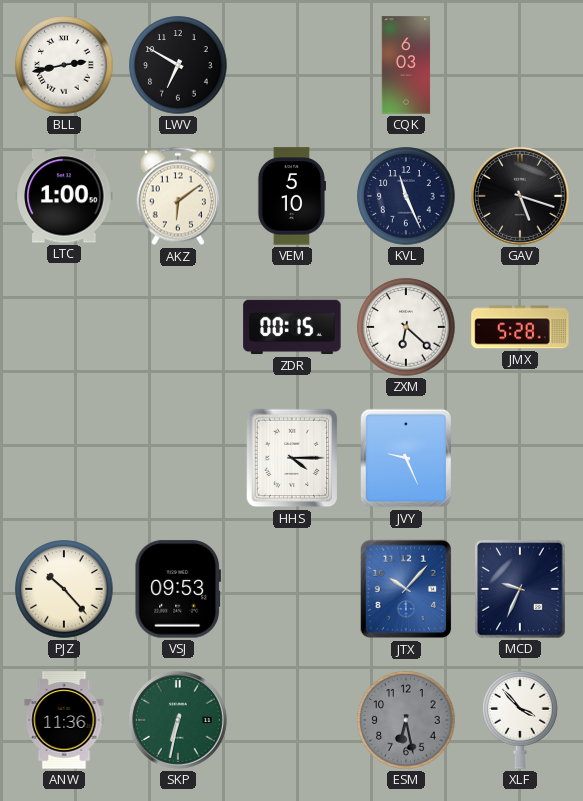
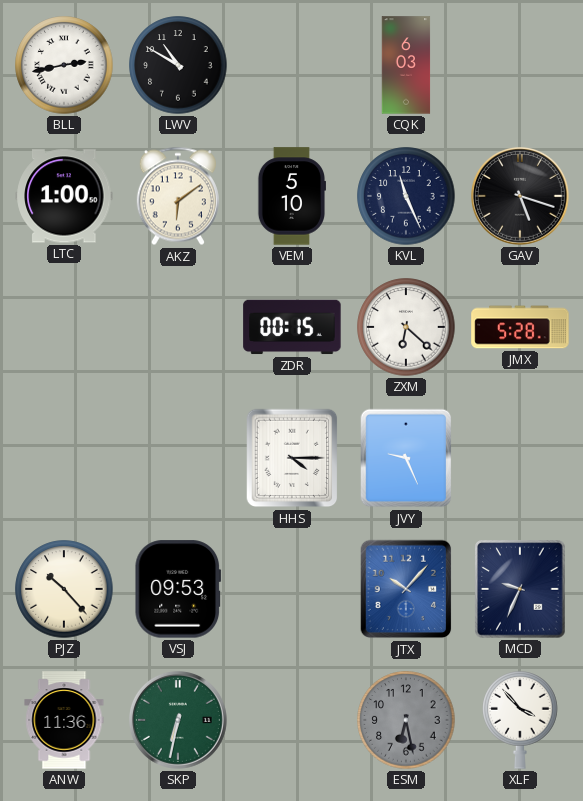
LWV: 6:50 -> 10:50 (178, 65)
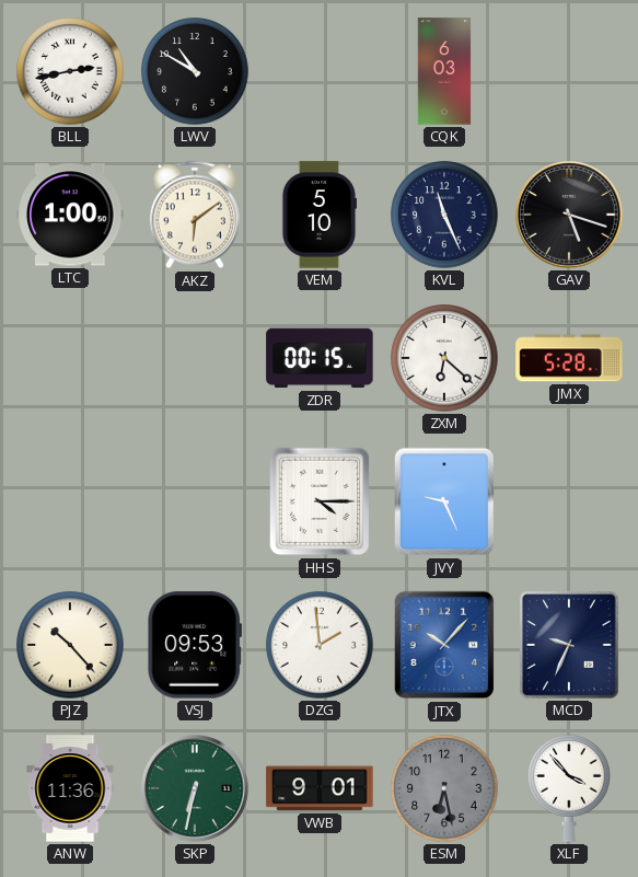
DZG: none -> 1:59 (320, 645)
VWB: none -> 9:01 (320, 788)
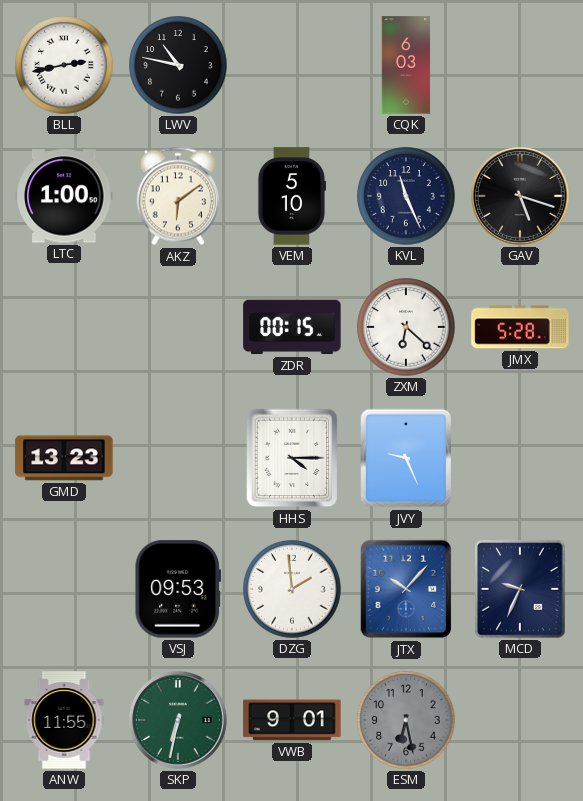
LWV: 10:50 -> 10:47 (178, 65)
GMD: none -> 13:23 (64, 458)
PJZ: 10:23 -> none (70, 645)
ANW: 11:36 -> 11:55 (64, 720)
XLF: 3:53 -> none (569, 788)
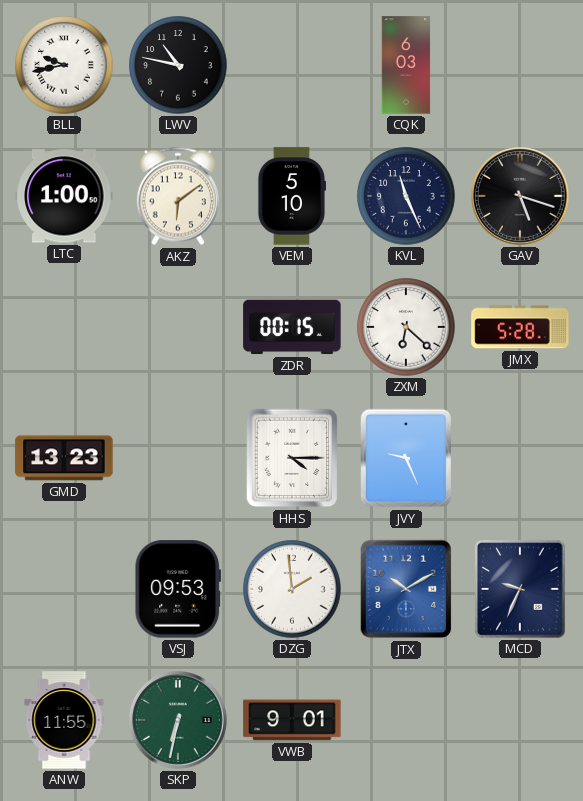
BLL: 2:43 -> 9:43 (64, 65)
JTX: 10:07 -> 10:10 (406, 589)
ESM: 6:28 -> none (406, 720)
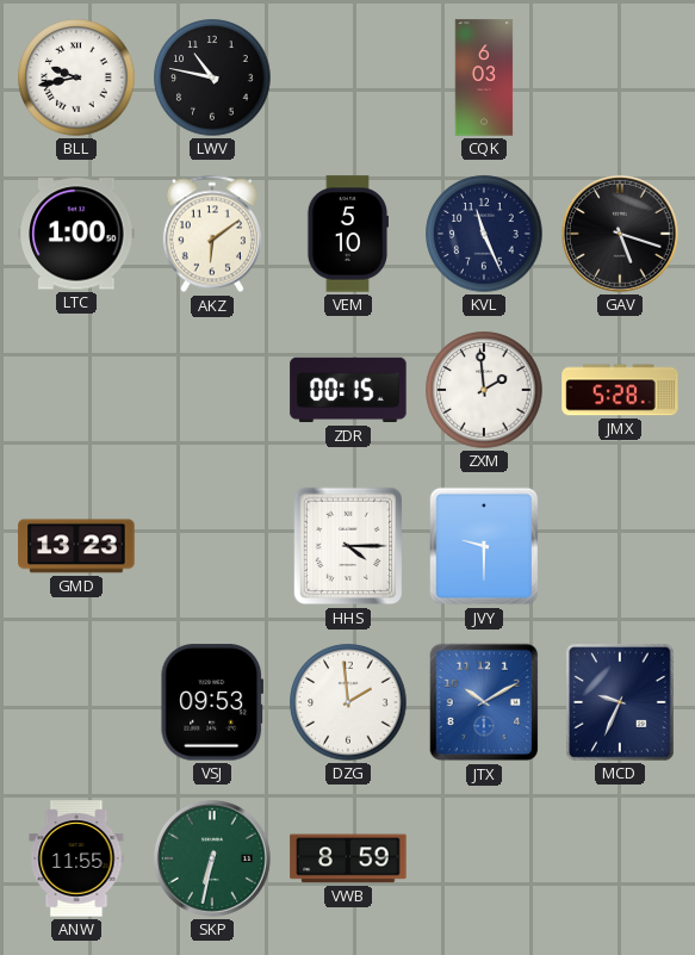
ZXM: 6:22 -> 1:59 (484, 390)
JVY: 9:26 -> 9:30 (484, 546)
VWB: 9:01 -> 8:59 (348, 858)
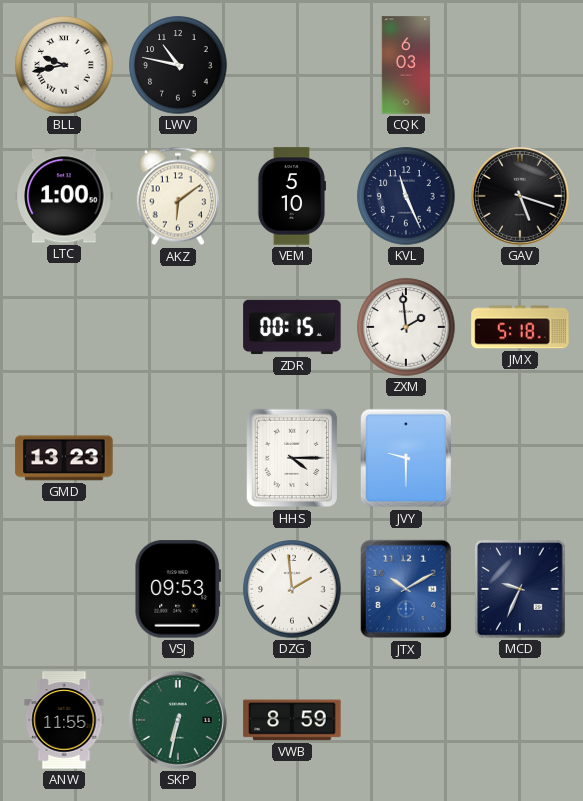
JMX: 5:28 -> 5:18 (520, 327)
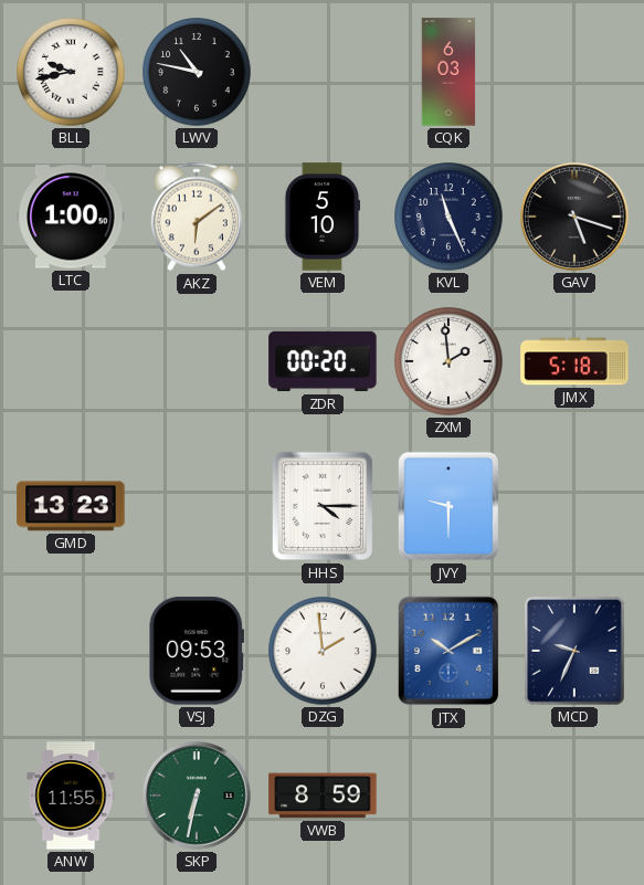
ZDR: 00:15 -> 00:20 (323, 361)
